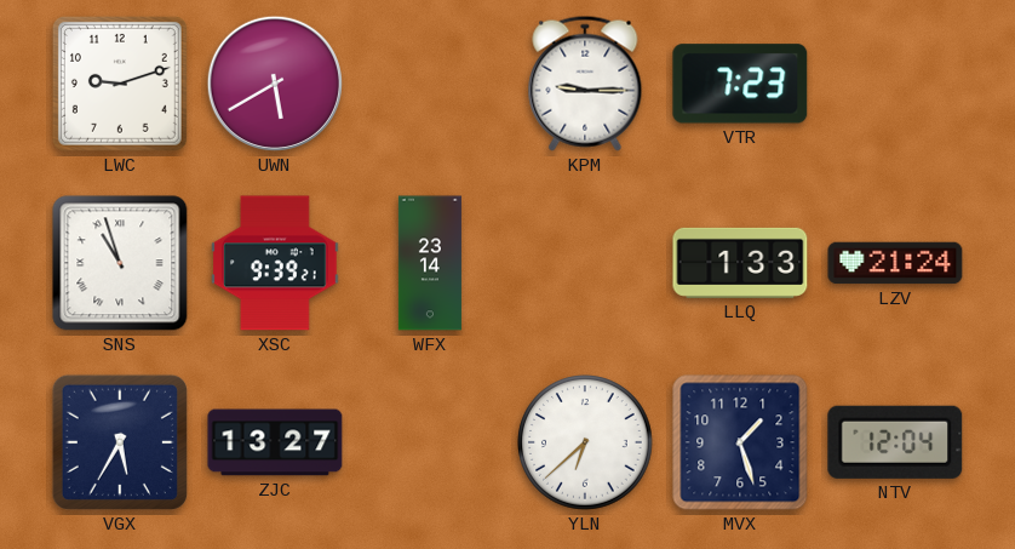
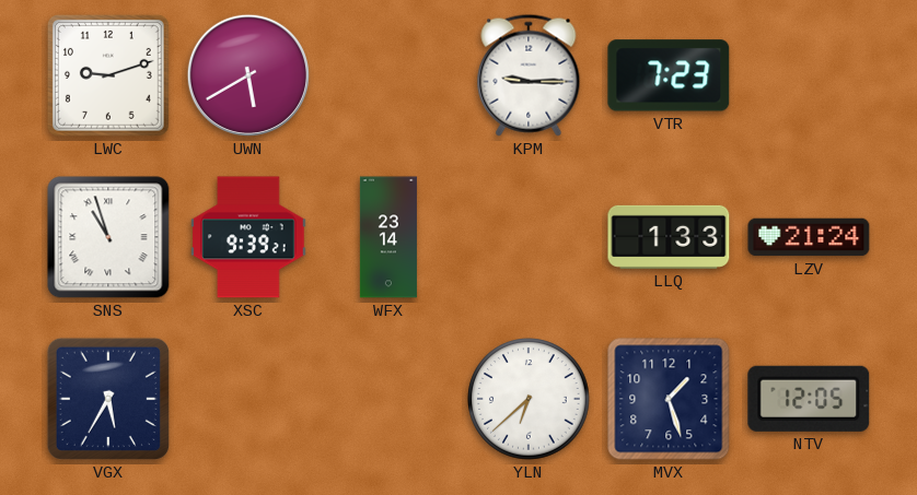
ZJC: 13:27 -> none (275, 442)
NTV: 12:04 -> 12:05 (809, 399)
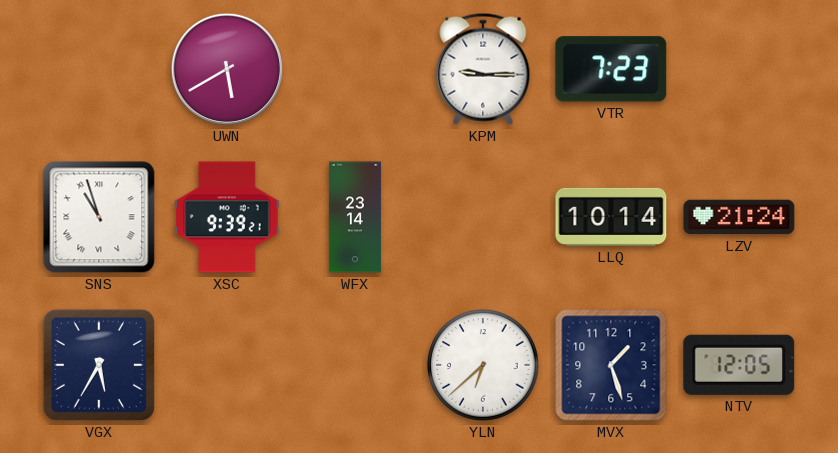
LWC: 9:12 -> none (108, 75)
LLQ: 1:33 -> 10:14 (611, 217)
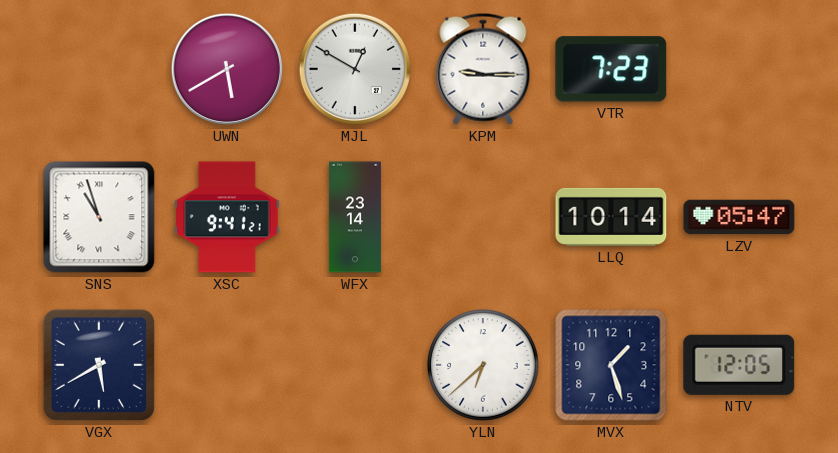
MJL: none -> 12:50 (355, 69)
XSC: 9:39 -> 9:41 (227, 217)
LZV: 21:24 -> 05:47 (739, 217)
VGX: 5:35 -> 5:40 (99, 365)
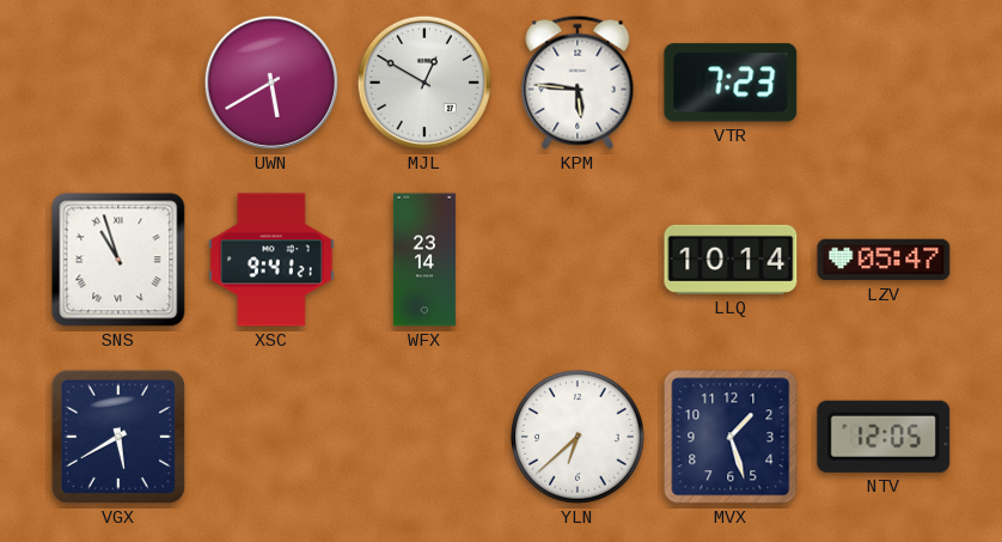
KPM: 9:15 -> 5:46 (578, 83)
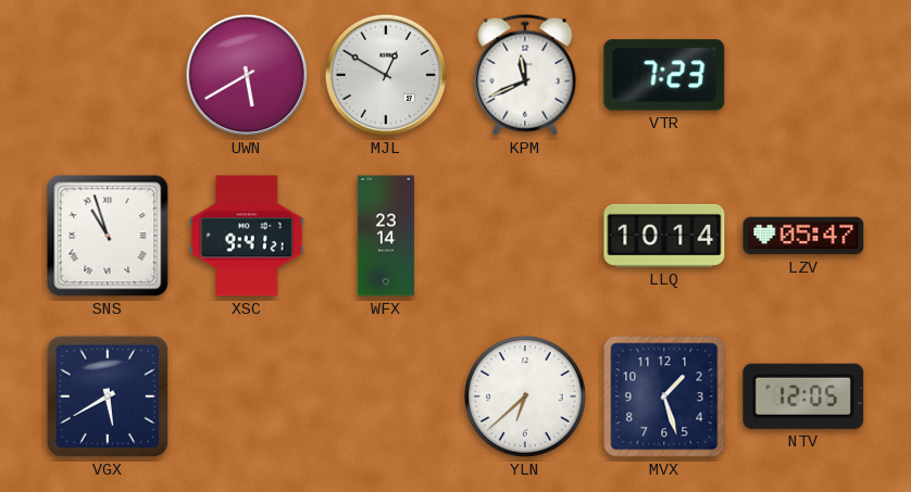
KPM: 5:46 -> 11:41 (525, 75)
